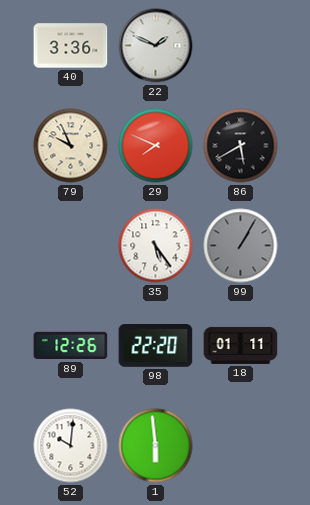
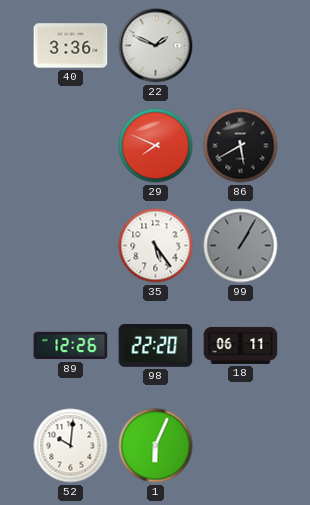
79: 9:56 -> none (71, 146)
18: 01:11 -> 06:11 (241, 345)
1: 5:59 -> 6:04 (156, 446)
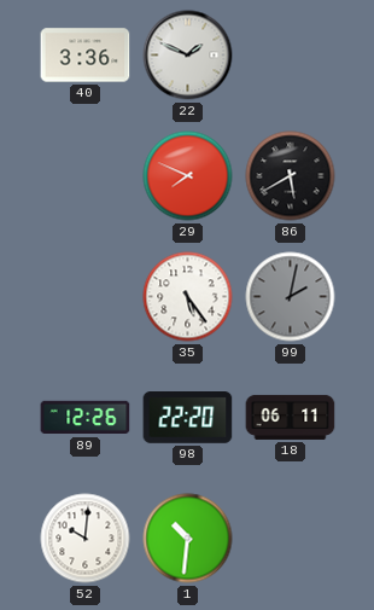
99: 1:05 -> 2:02 (291, 297)
1: 6:04 -> 10:31 (188, 539)
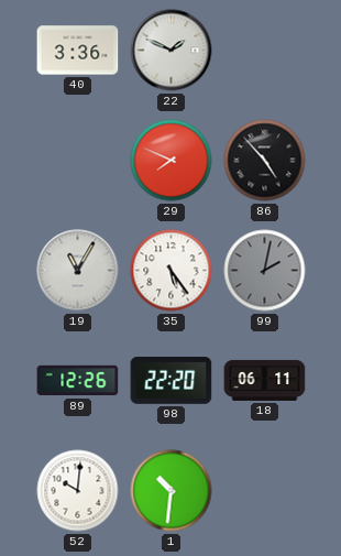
86: 5:40 -> 4:53 (265, 161)
19: none -> 11:05 (78, 271)
